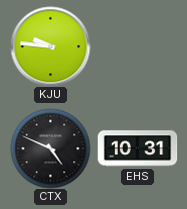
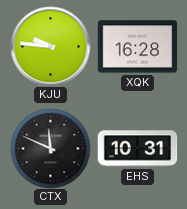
XQK: none -> 16:28 (137, 47)
CTX: 4:49 -> 11:49 (50, 148)
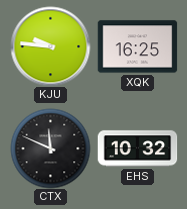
XQK: 16:28 -> 16:25 (137, 47)
EHS: 10:31 -> 10:32 (137, 149)
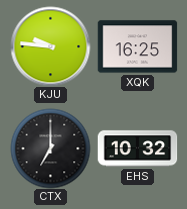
CTX: 11:49 -> 7:00 (50, 148)
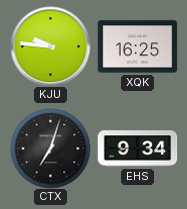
CTX: 7:00 -> 7:03 (50, 148)
EHS: 10:32 -> 9:34 (137, 149)
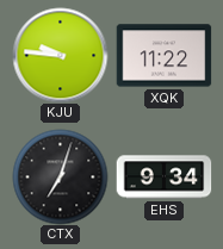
XQK: 16:25 -> 11:22 (163, 56)
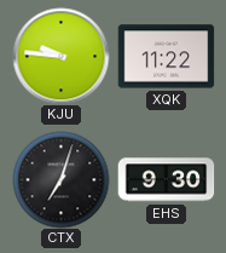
EHS: 9:34 -> 9:30 (166, 180)
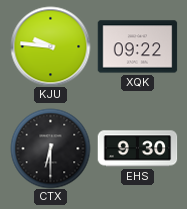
XQK: 11:22 -> 09:22 (137, 47)
CTX: 7:03 -> 6:30 (50, 148)
